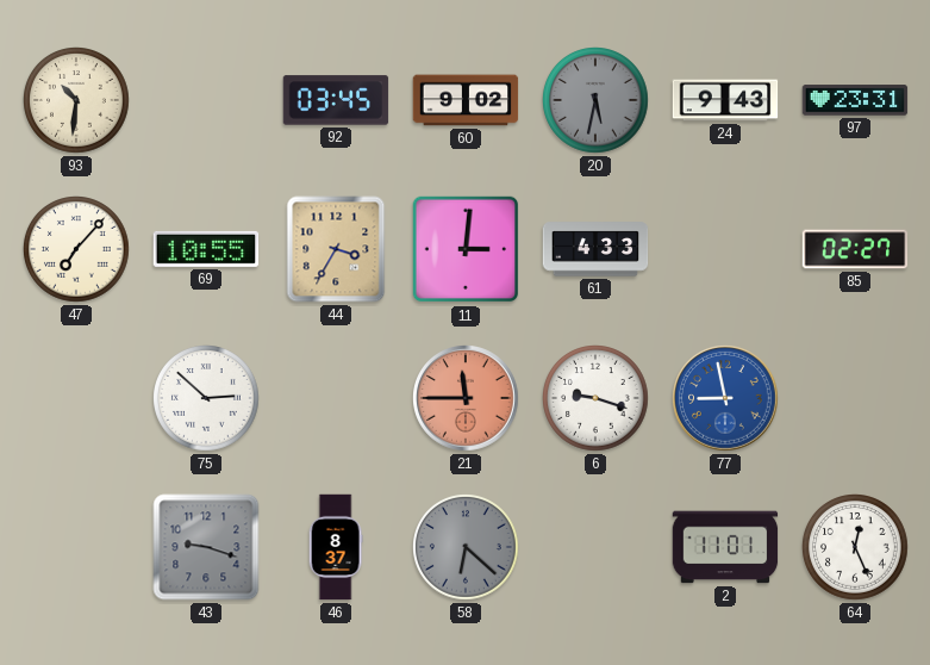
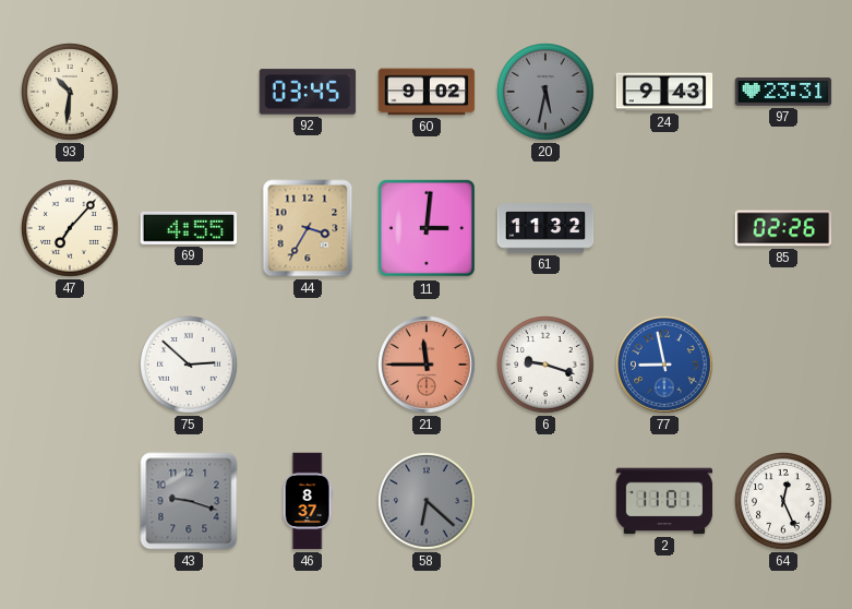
69: 10:55 -> 4:55 (189, 228)
61: 4:33 -> 11:32 (545, 228)
85: 02:27 -> 02:26 (783, 228)
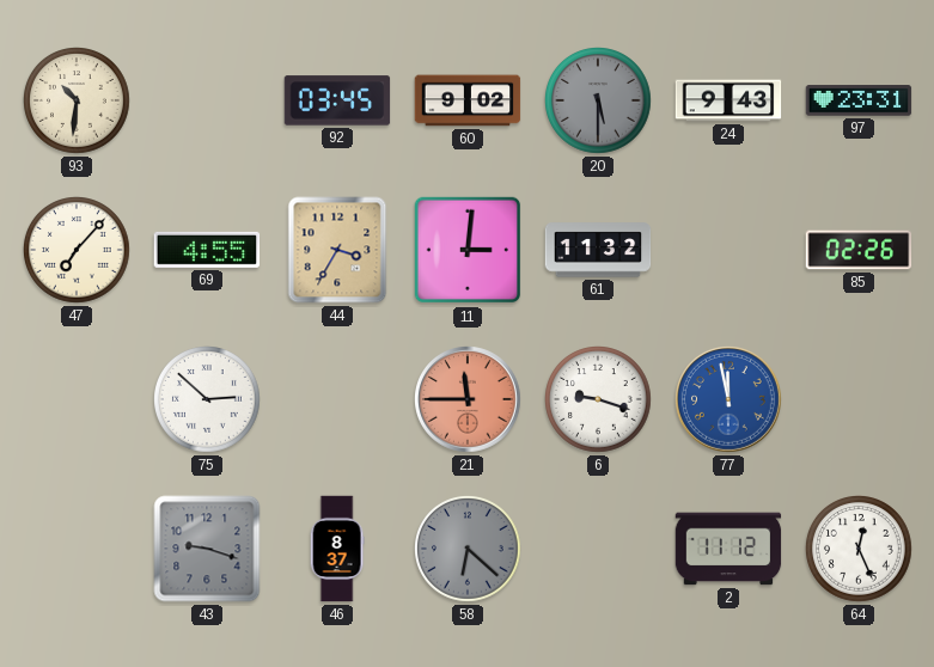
20: 5:32 -> 5:30 (599, 102)
77: 8:58 -> 11:58 (730, 400)
2: 11:01 -> 11:12 (728, 549)
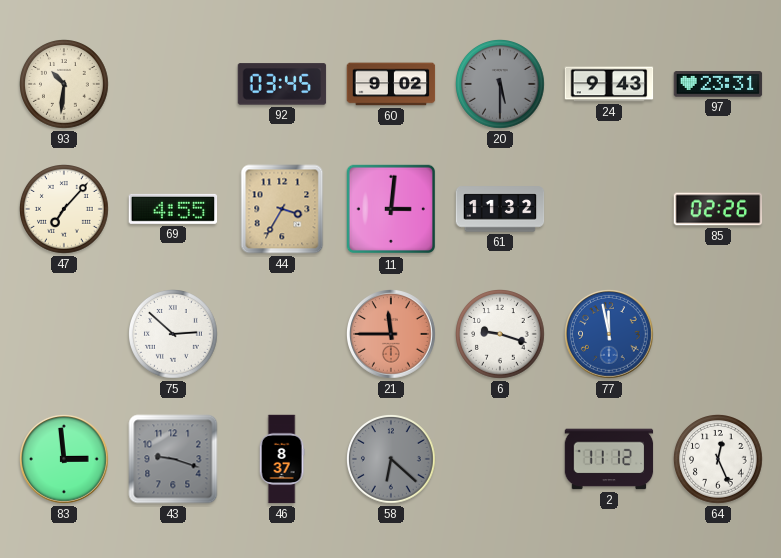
83: none -> 2:59 (65, 460)
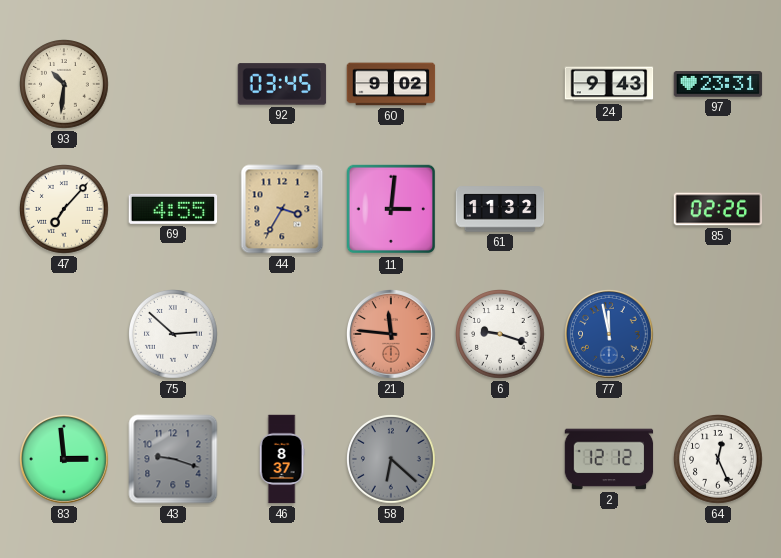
20: 5:30 -> none (501, 85)
21: 11:45 -> 11:46 (392, 335)
2: 11:12 -> 12:12 (609, 459)
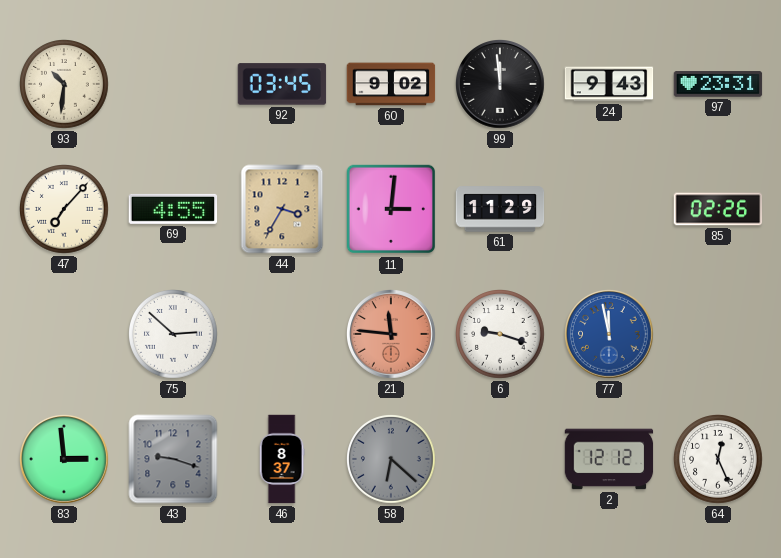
99: none -> 11:59 (501, 85)
61: 11:32 -> 11:29 (500, 209)
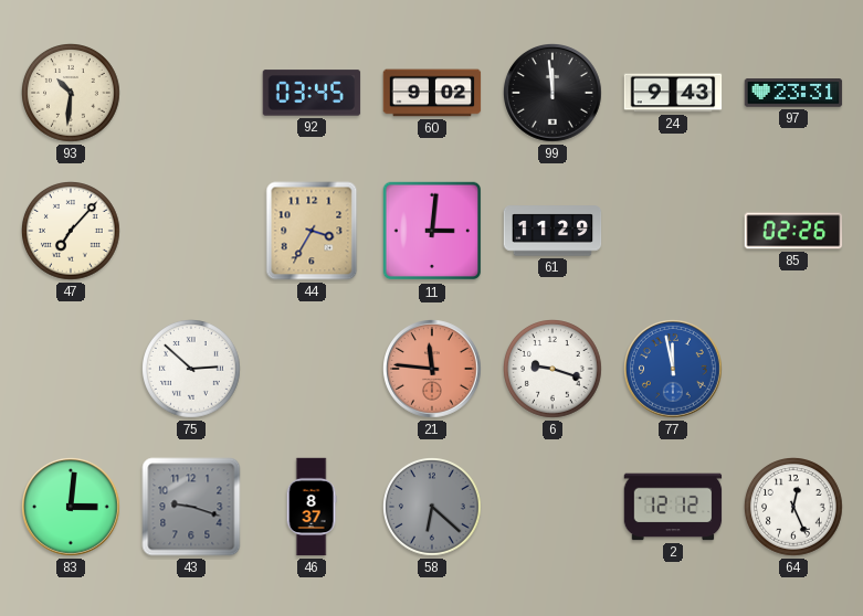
69: 4:55 -> none (173, 209)
83: 2:59 -> 3:01 (72, 508)
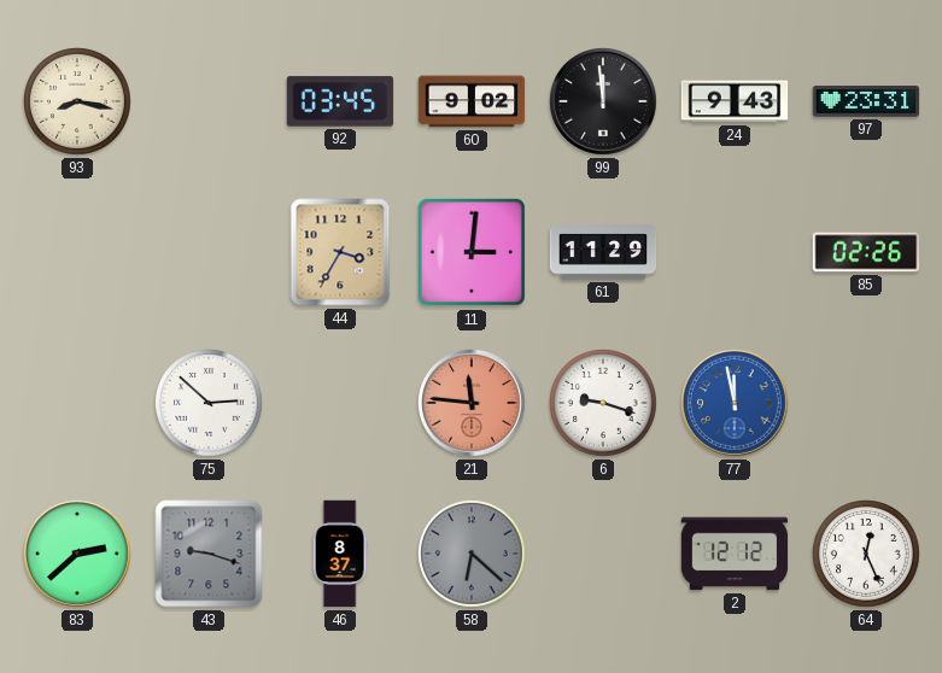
93: 10:31 -> 8:17 (78, 103)
47: 7:07 -> none (72, 232)
83: 3:01 -> 2:38 (78, 555)
